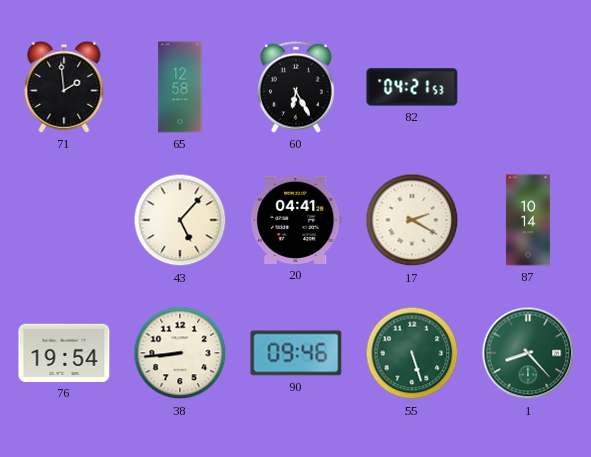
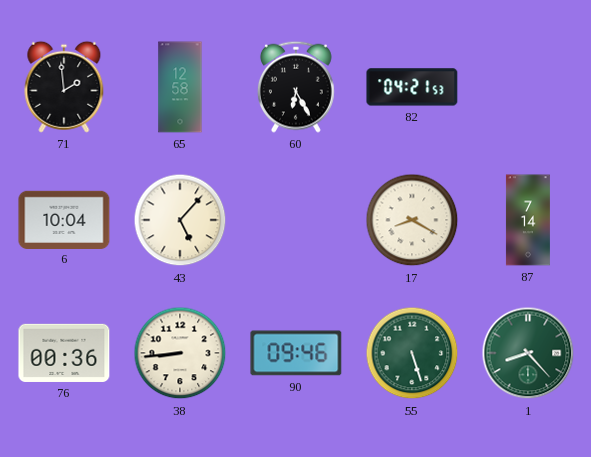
6: none -> 10:04 (64, 219)
20: 04:41 -> none (296, 220)
17: 2:20 -> 8:20 (412, 220)
87: 10:14 -> 7:14 (528, 220)
76: 19:54 -> 00:36 (64, 353)
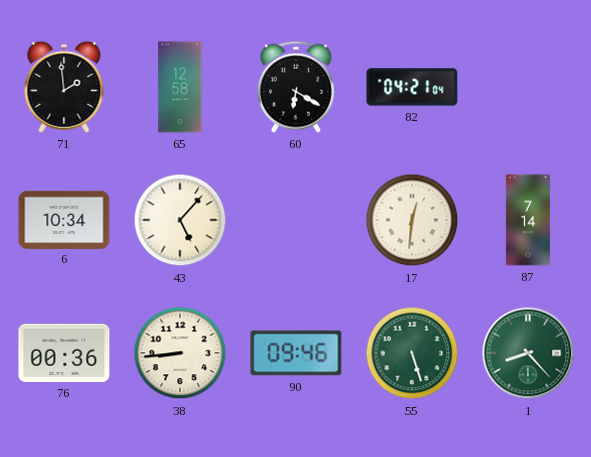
60: 6:25 -> 6:20 (296, 87)
82: 04:21:53 -> 04:21:04 (412, 87)
6: 10:04 -> 10:34 (64, 219)
17: 8:20 -> 12:31 (412, 220)
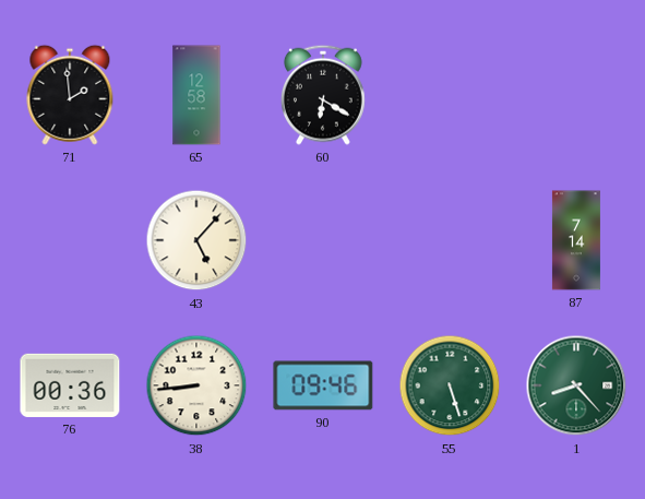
82: 04:21 -> none (412, 87)
6: 10:34 -> none (64, 219)
17: 12:31 -> none (412, 220)
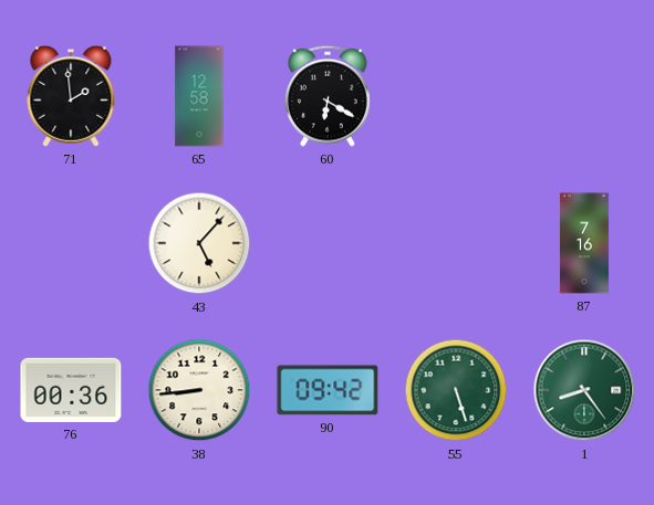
87: 7:14 -> 7:16 (584, 243)
90: 09:46 -> 09:42 (328, 390)
1: 8:23 -> 8:24 (584, 390)
